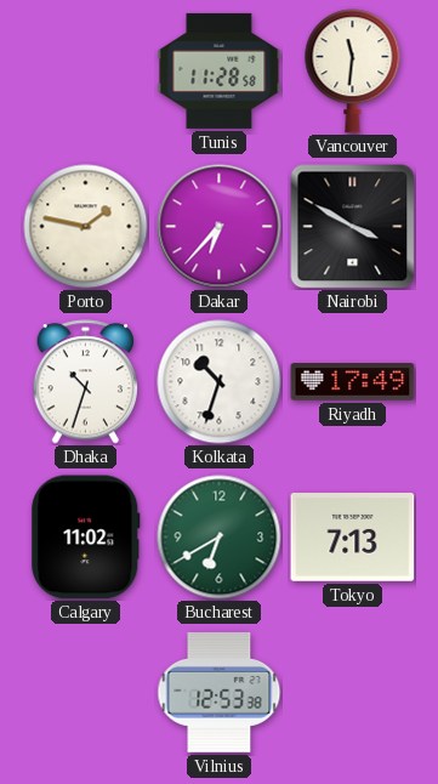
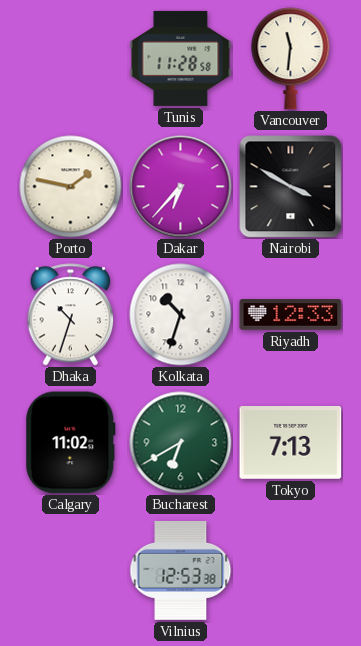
Riyadh: 17:49 -> 12:33 (291, 315)
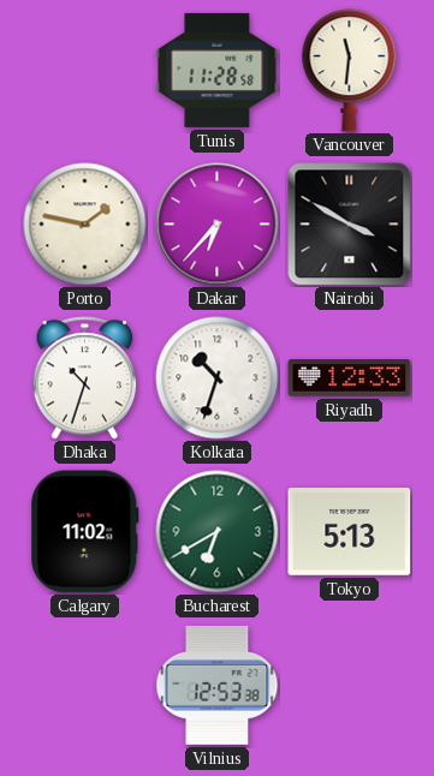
Tokyo: 7:13 -> 5:13 (350, 532)
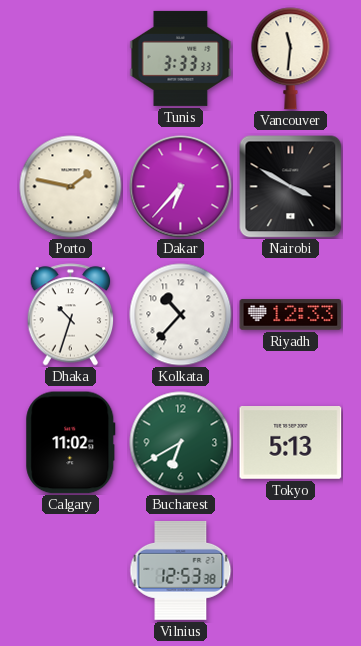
Tunis: 11:28 -> 3:33 (181, 58)
Kolkata: 10:33 -> 10:37 (181, 315)
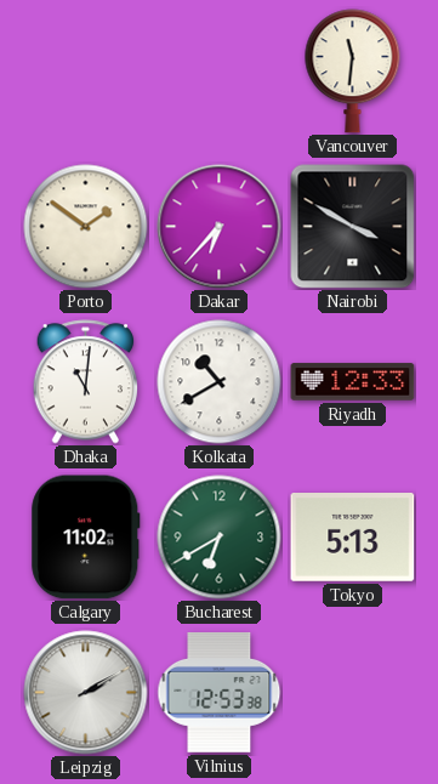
Tunis: 3:33 -> none (181, 58)
Porto: 1:47 -> 1:51 (86, 227)
Dhaka: 10:33 -> 11:01 (86, 382)
Kolkata: 10:37 -> 10:40 (220, 382)
Leipzig: none -> 2:10 (86, 693)
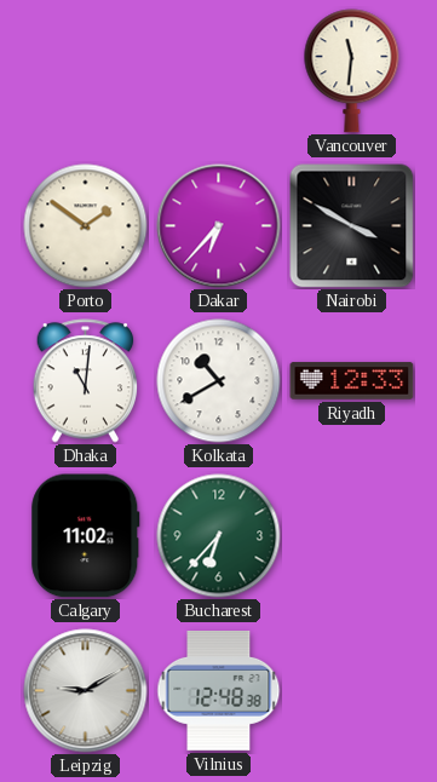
Bucharest: 6:40 -> 6:37 (219, 536)
Tokyo: 5:13 -> none (353, 538)
Leipzig: 2:10 -> 9:10 (86, 691)
Vilnius: 12:53 -> 12:48 (219, 690)
